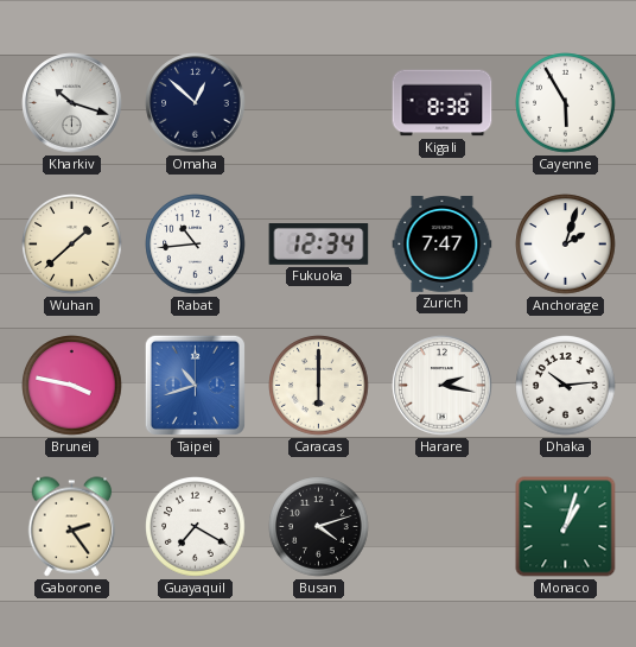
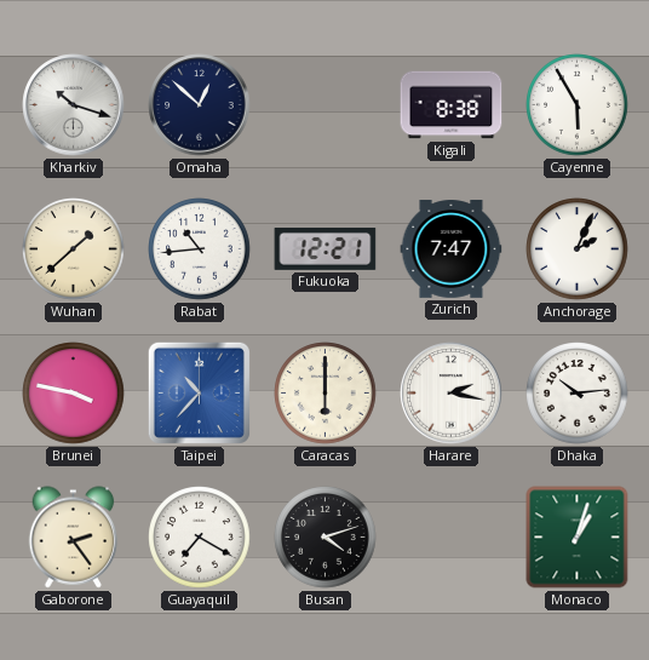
Fukuoka: 12:34 -> 12:21 (326, 249)
Anchorage: 2:03 -> 2:04 (578, 249)
Taipei: 10:42 -> 10:37 (199, 392)
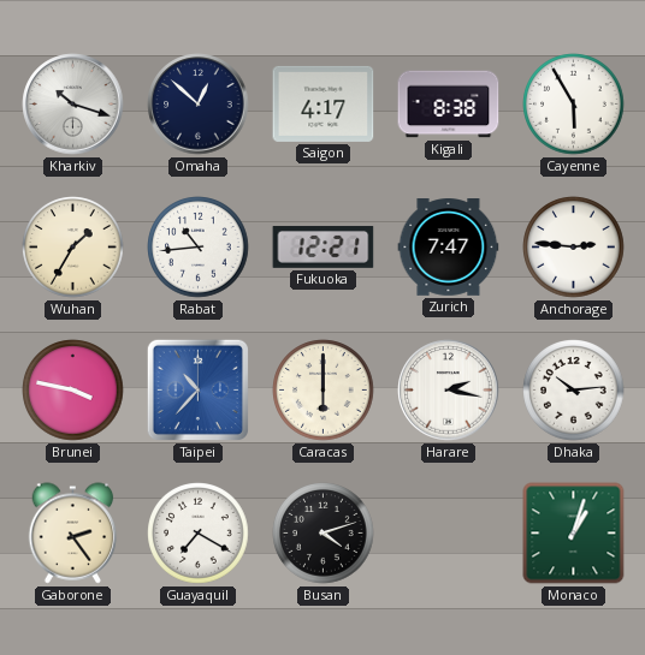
Saigon: none -> 4:17 (324, 103)
Wuhan: 1:38 -> 1:35 (73, 248)
Anchorage: 2:04 -> 2:46 (574, 248)
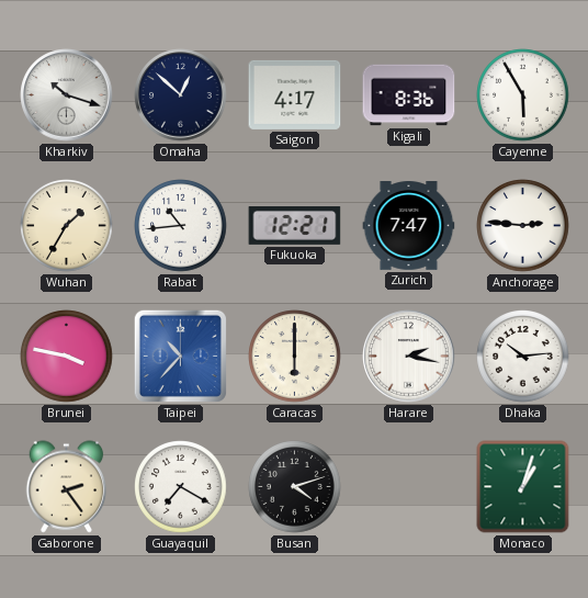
Kigali: 8:38 -> 8:36 (409, 95)
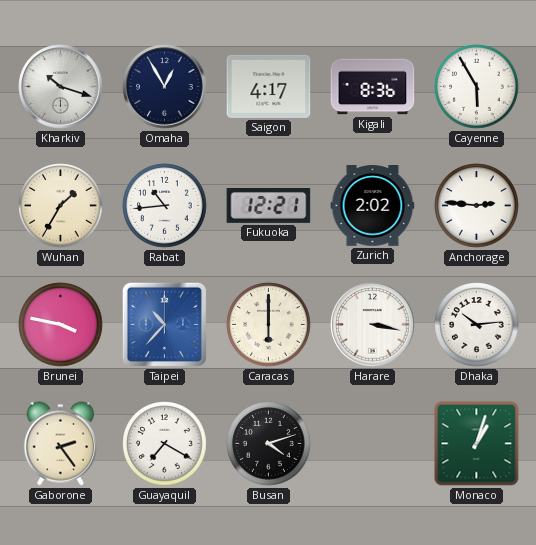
Omaha: 12:52 -> 12:55 (165, 87)
Zurich: 7:47 -> 2:02 (373, 206)
Harare: 2:17 -> 3:17 (373, 325)
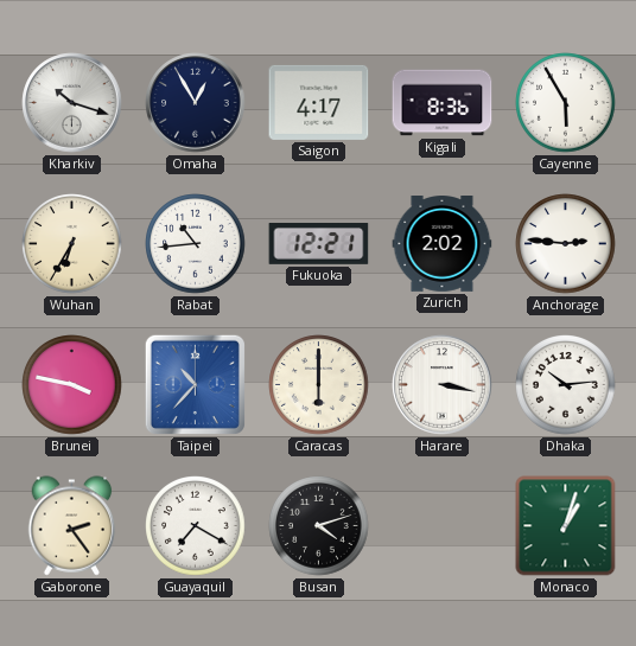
Wuhan: 1:35 -> 6:35 (72, 244)
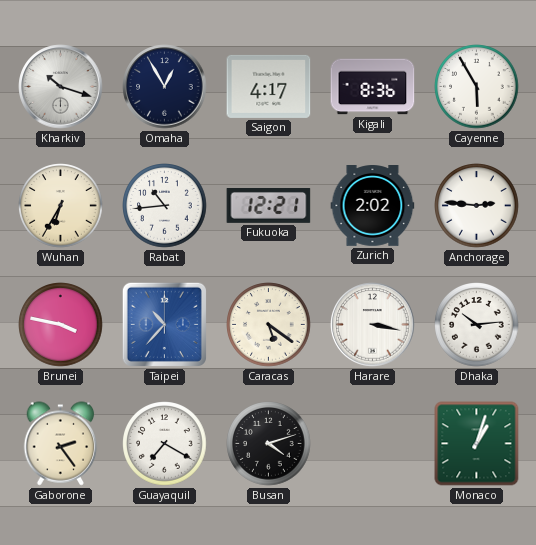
Caracas: 6:00 -> 5:21 (269, 325)
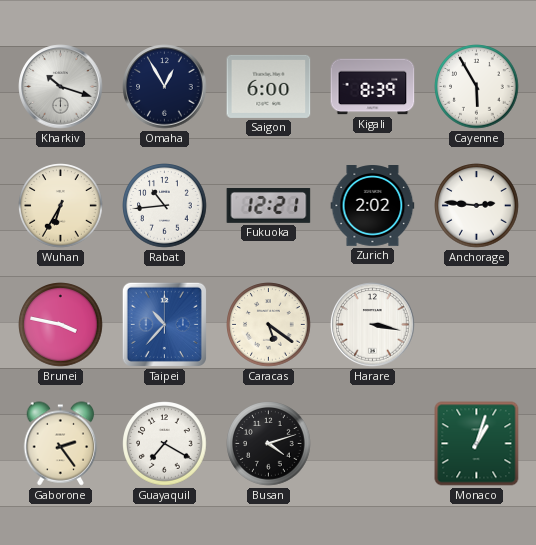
Saigon: 4:17 -> 6:00 (269, 86)
Kigali: 8:36 -> 8:39 (373, 87)
Dhaka: 10:14 -> none (477, 325)
